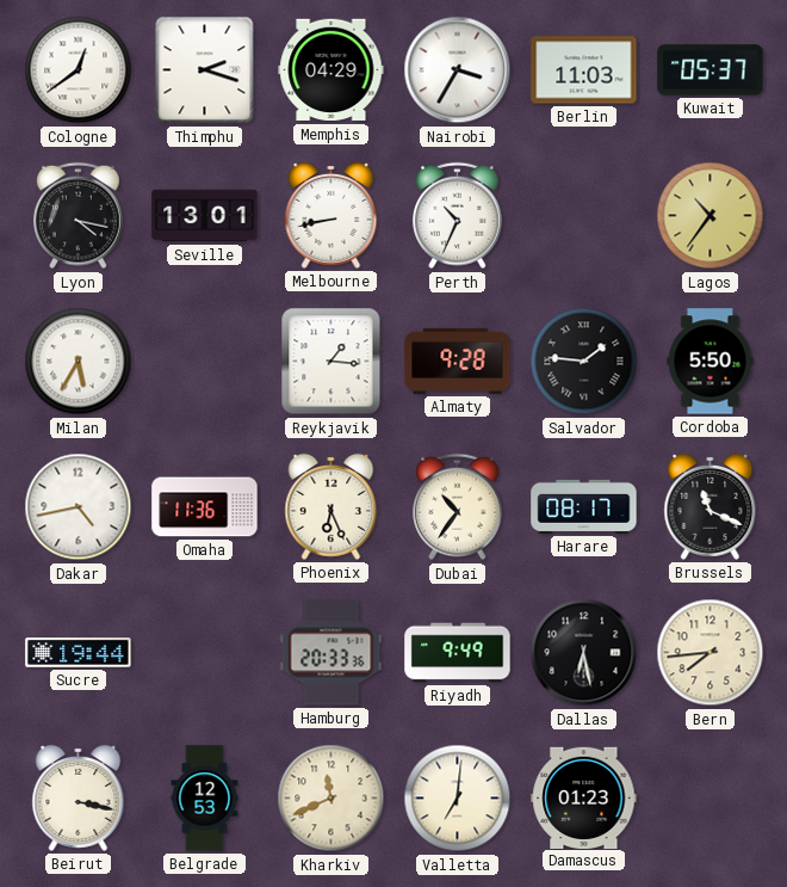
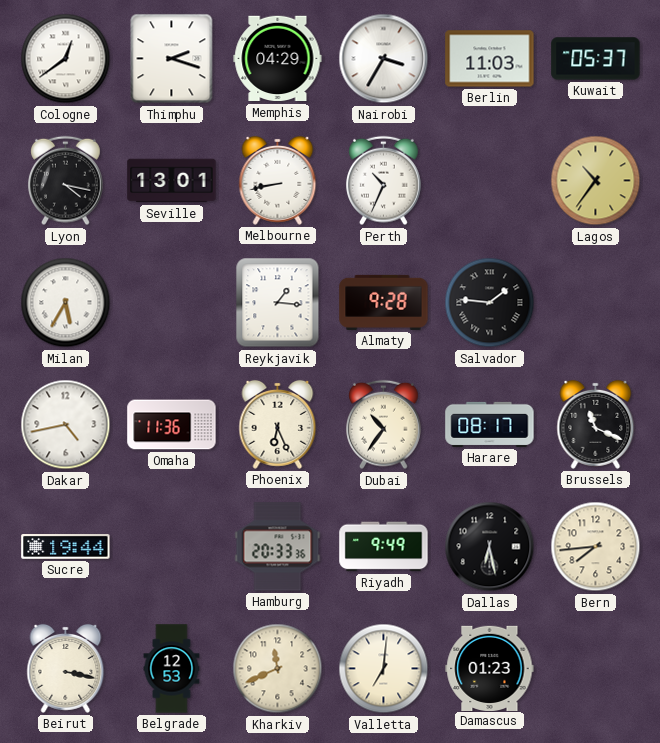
Cordoba: 5:50 -> none (711, 362)
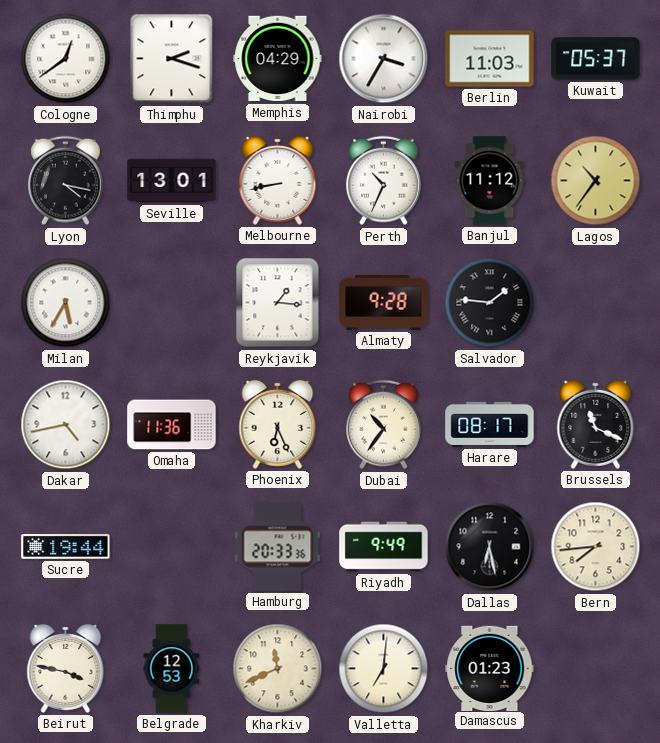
Banjul: none -> 11:12 (490, 181)
Beirut: 3:17 -> 3:47 (66, 668)
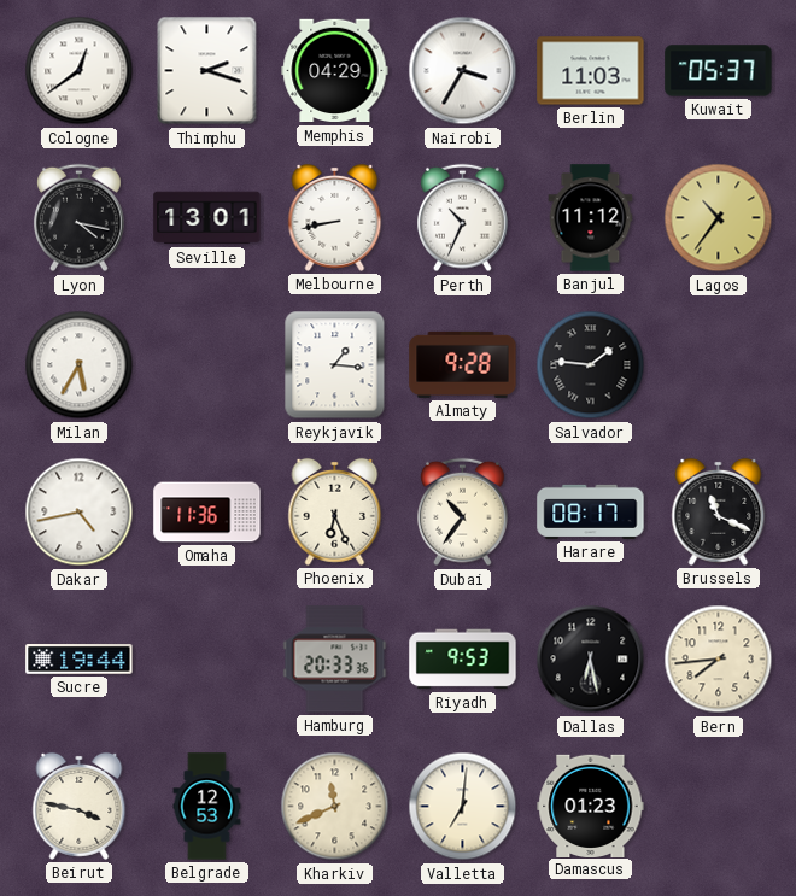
Riyadh: 9:49 -> 9:53 (463, 660)
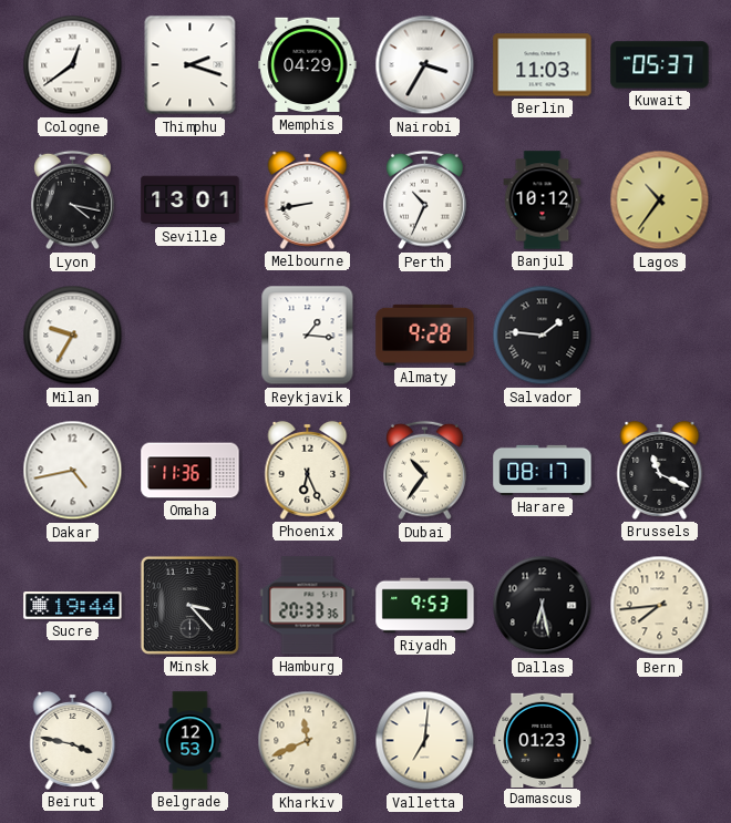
Banjul: 11:12 -> 10:12 (543, 200)
Milan: 5:35 -> 9:35 (73, 336)
Minsk: none -> 3:23 (189, 605)
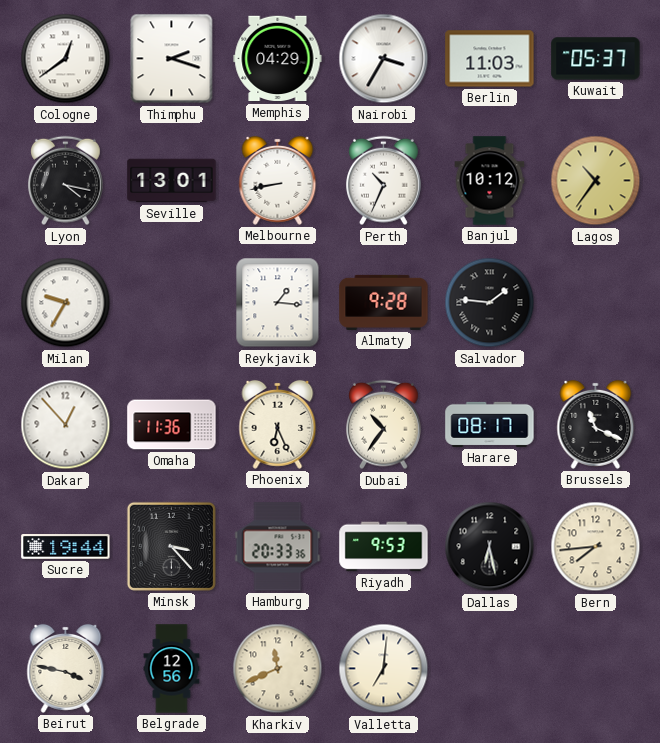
Dakar: 4:43 -> 12:53 (66, 425)
Belgrade: 12:53 -> 12:56 (172, 669)
Damascus: 01:23 -> none (543, 740)
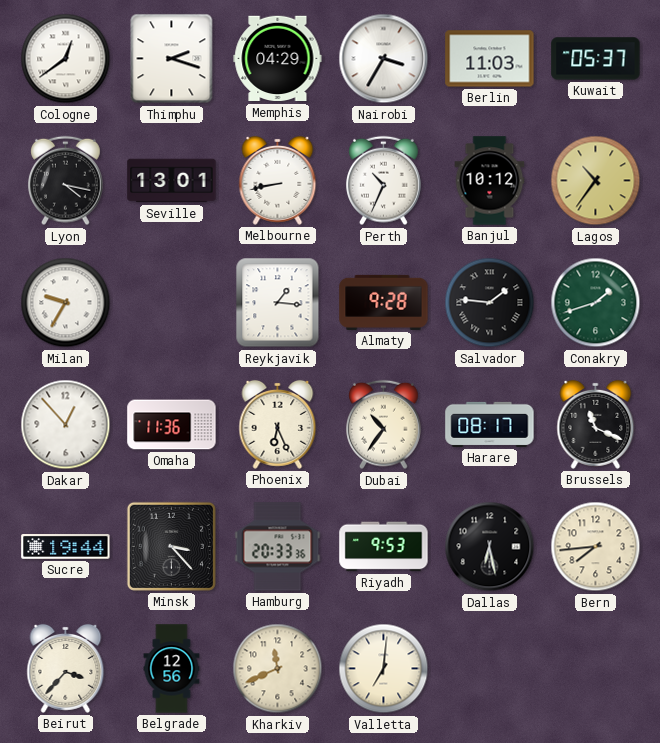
Conakry: none -> 1:42 (596, 303)
Beirut: 3:47 -> 3:37 (66, 668)
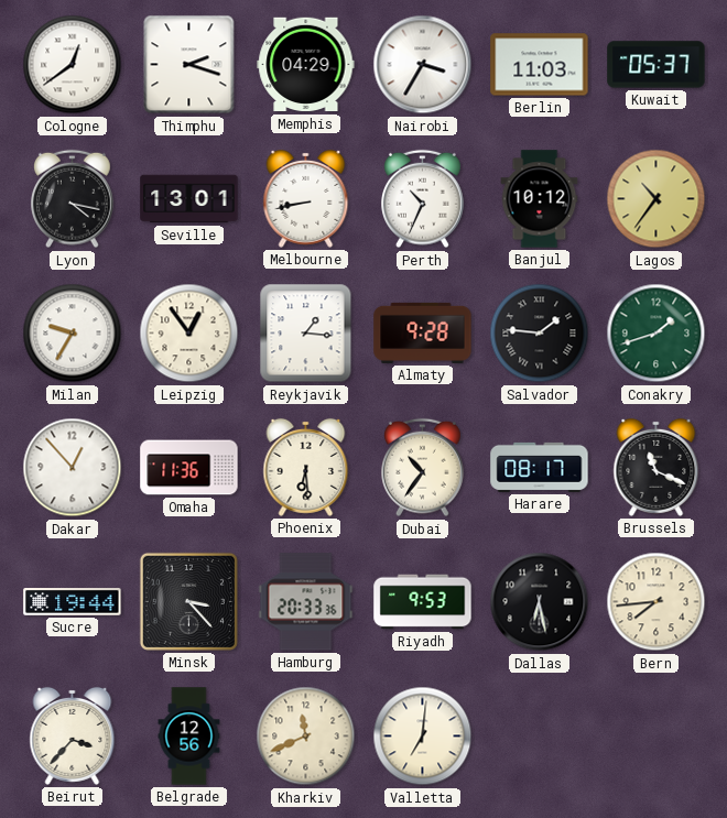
Leipzig: none -> 12:54 (189, 334)
Phoenix: 6:26 -> 6:29 (306, 467)
